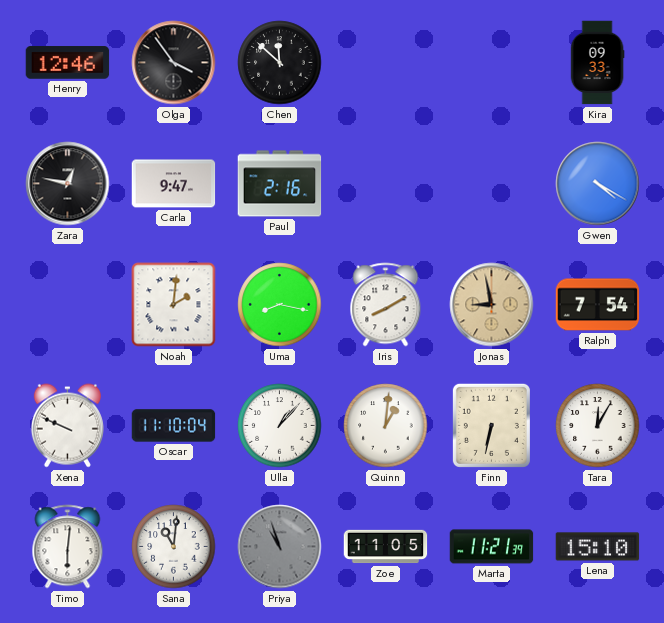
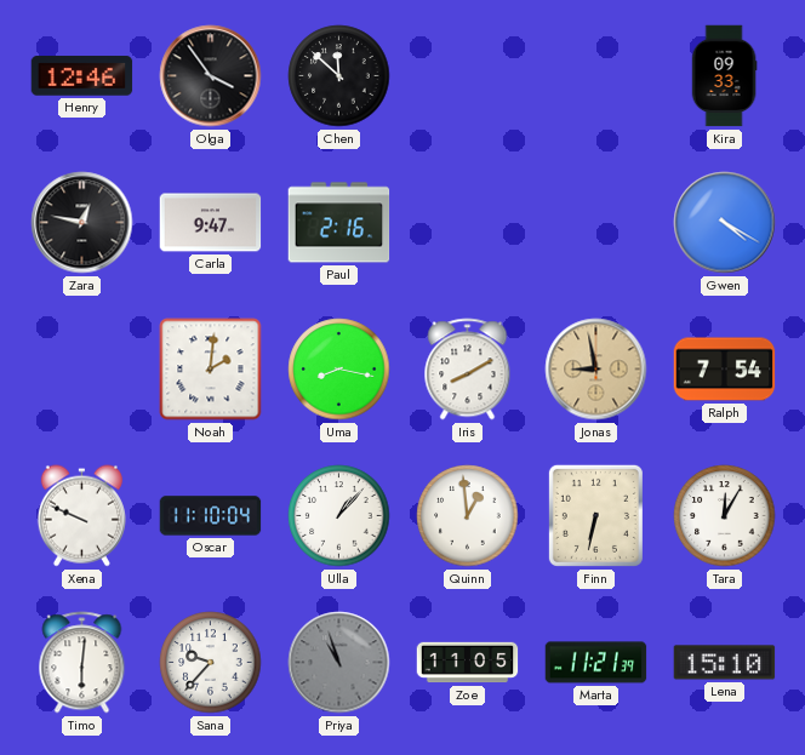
Quinn: 1:01 -> 12:59 (468, 516)
Sana: 11:01 -> 9:37 (211, 663)
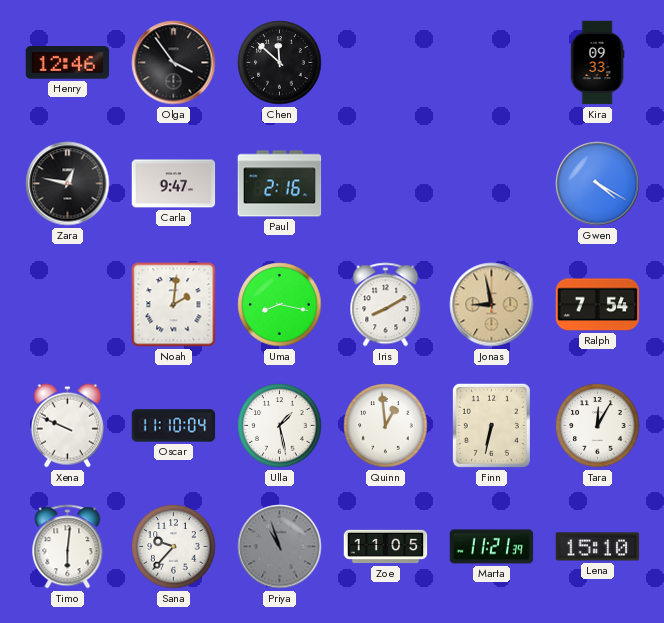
Ulla: 1:07 -> 1:28 (280, 426)
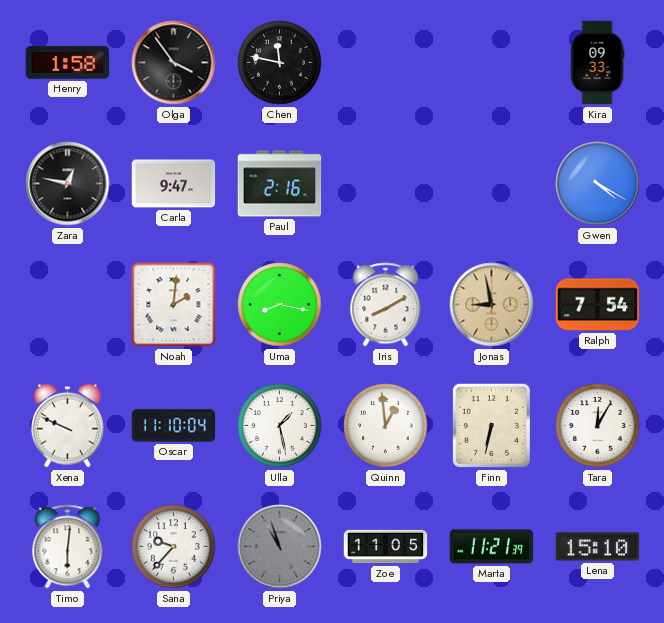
Henry: 12:46 -> 1:58 (68, 63)
Chen: 11:52 -> 11:47 (280, 63)
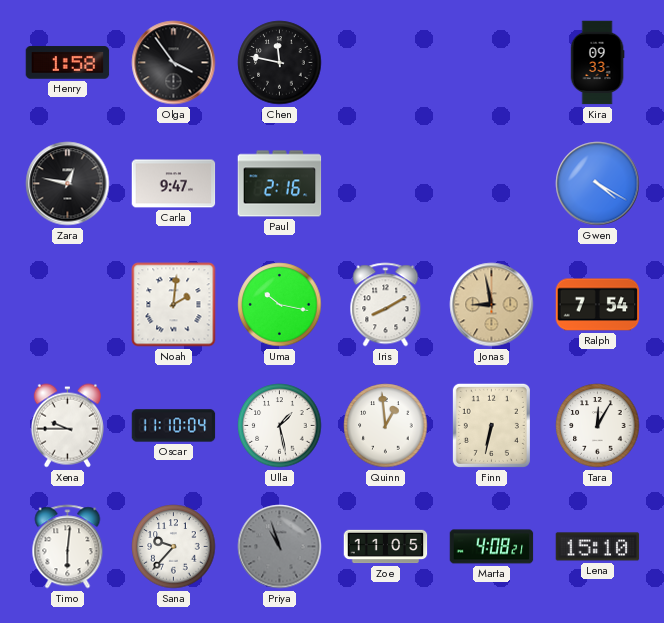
Uma: 8:17 -> 10:17 (280, 305)
Xena: 9:49 -> 9:45 (67, 426)
Marta: 11:21 -> 4:08 (492, 547)
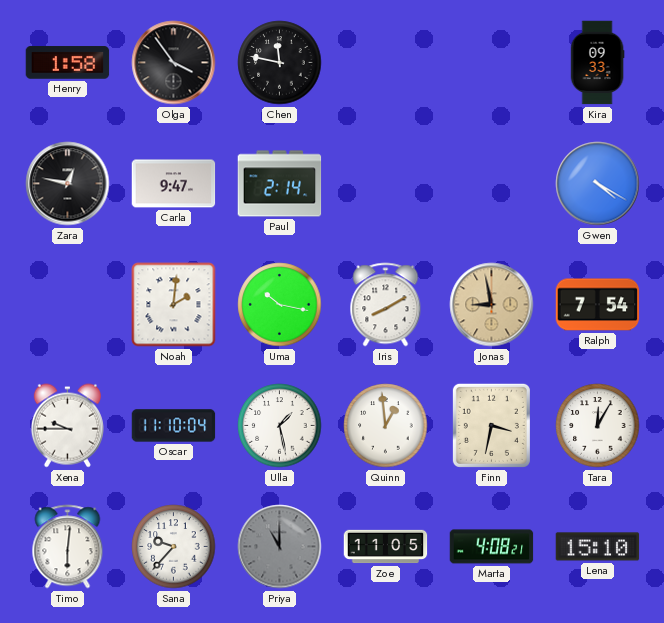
Paul: 2:16 -> 2:14 (280, 184)
Finn: 6:32 -> 3:32 (491, 425)
Priya: 10:57 -> 11:00 (280, 547)
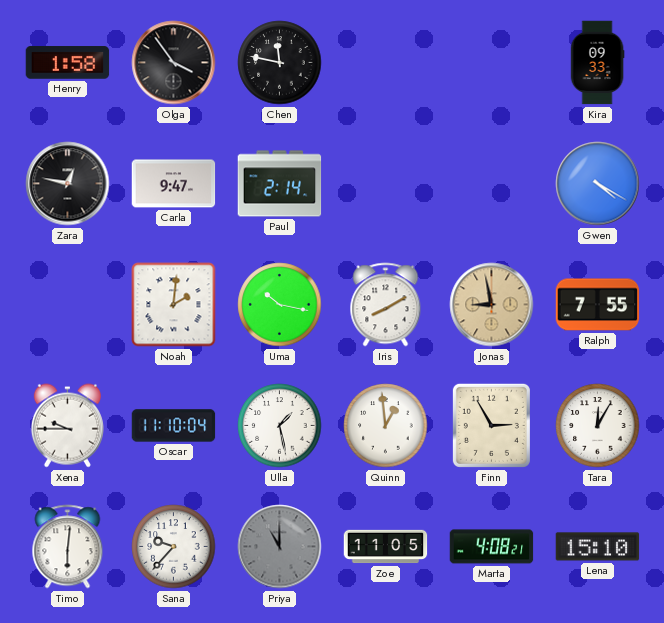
Ralph: 7:54 -> 7:55 (598, 305)
Finn: 3:32 -> 2:55 (491, 425)
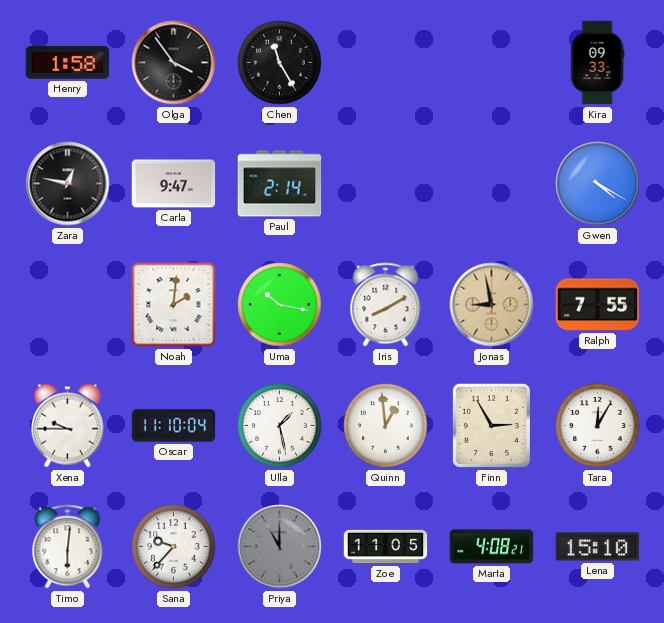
Chen: 11:47 -> 11:25 (280, 63)
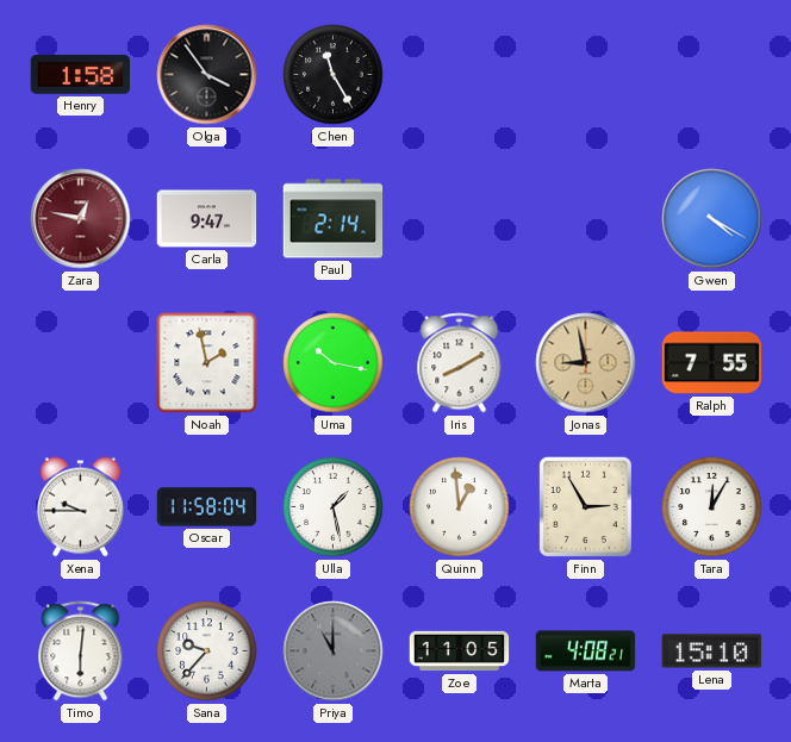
Kira: 09:33 -> none (597, 63)
Zara dial: black -> burgundy (81, 219)
Noah: 2:01 -> 1:58 (207, 363)
Oscar: 11:10 -> 11:58 (207, 507)
